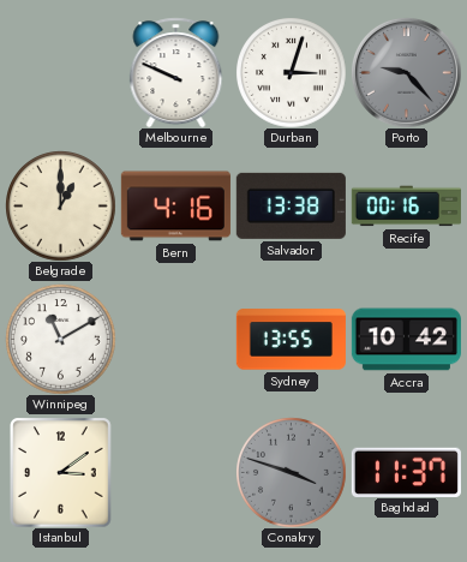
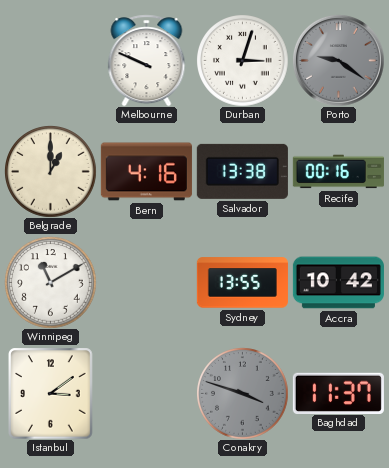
Porto: 9:23 -> 9:21 (339, 61)
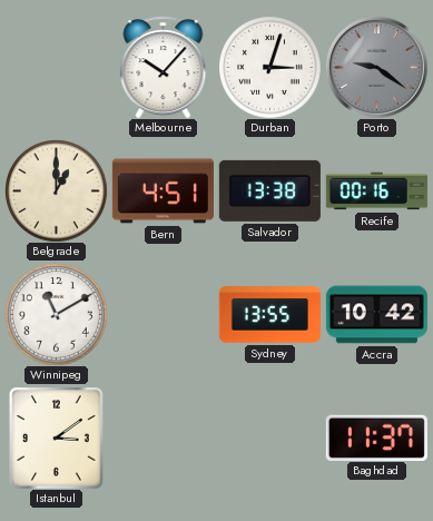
Melbourne: 9:49 -> 10:07 (164, 67)
Bern: 4:16 -> 4:51 (163, 191)
Conakry: 3:48 -> none (243, 394)
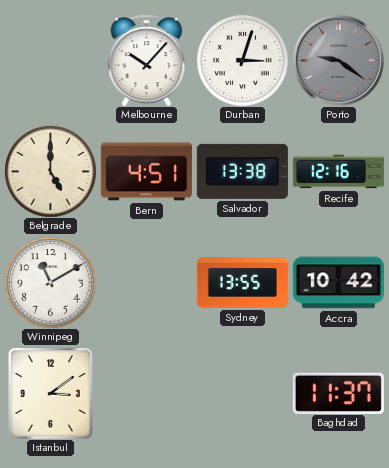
Belgrade: 1:00 -> 5:00 (51, 172)
Recife: 00:16 -> 12:16 (338, 172)
